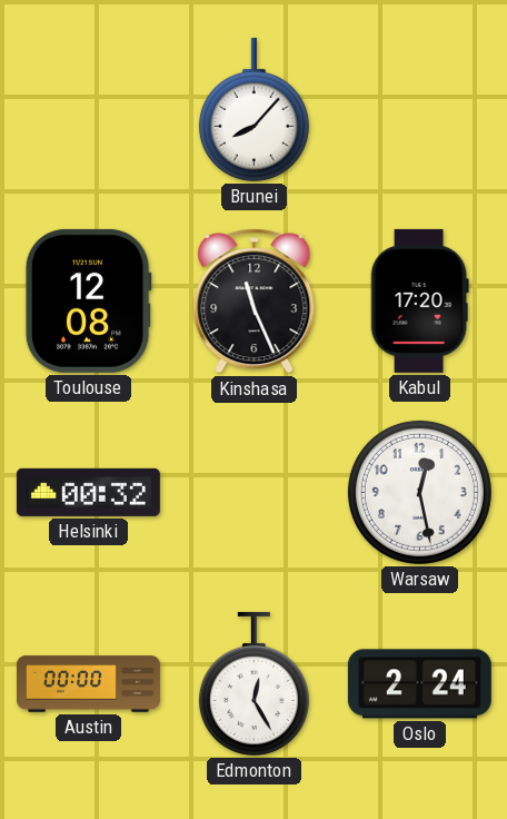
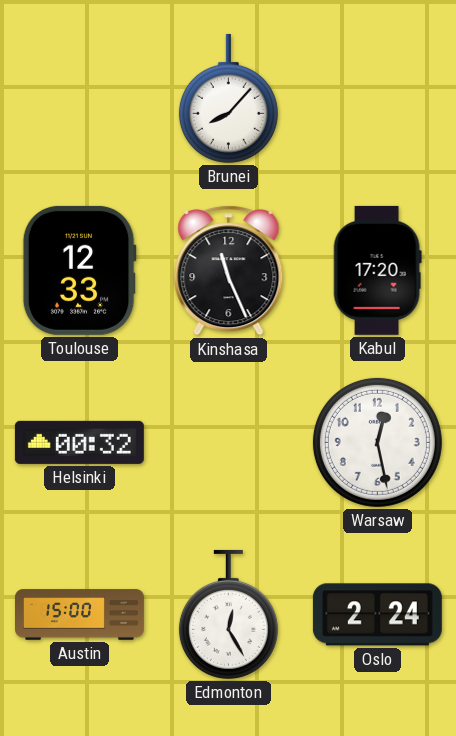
Toulouse: 12:08 -> 12:33 (79, 270)
Austin: 00:00 -> 15:00 (80, 615)
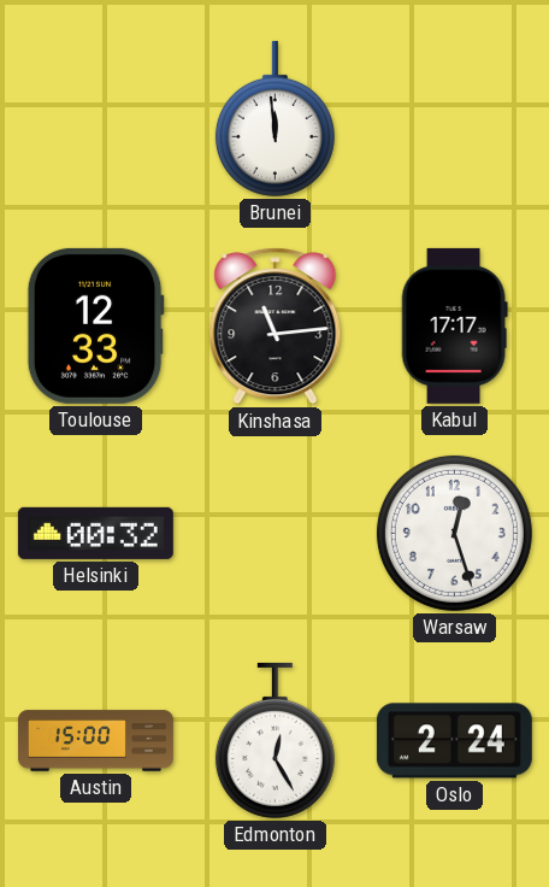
Brunei: 8:07 -> 11:59 (274, 118)
Kinshasa: 11:26 -> 11:14 (276, 327)
Kabul: 17:20 -> 17:17 (454, 325)
Warsaw: 12:28 -> 12:27 (454, 533)
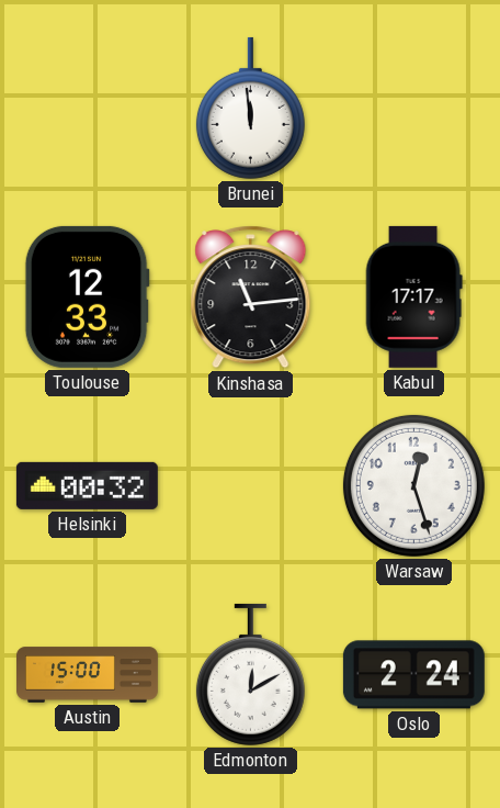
Edmonton: 12:25 -> 12:10 (250, 674)
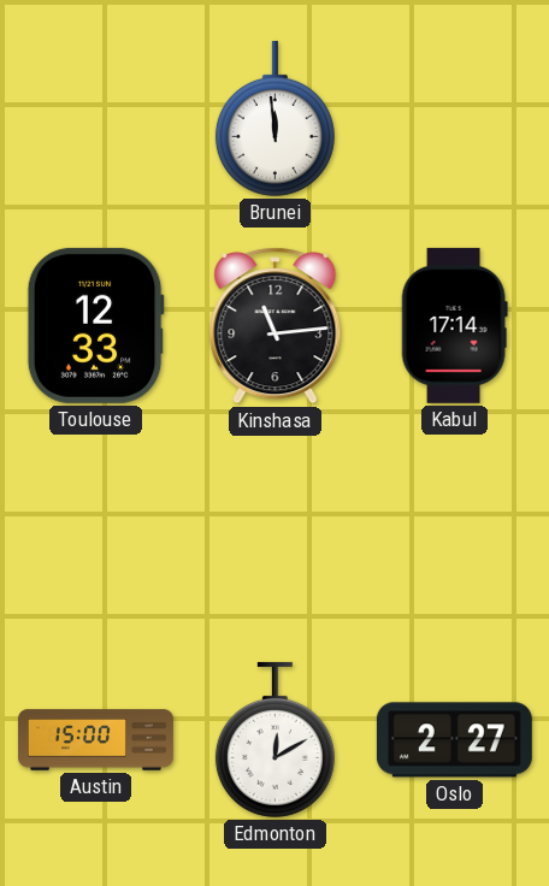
Kabul: 17:17 -> 17:14 (454, 325)
Helsinki: 00:32 -> none (87, 485)
Warsaw: 12:27 -> none (413, 485)
Oslo: 2:24 -> 2:27 (454, 740)
